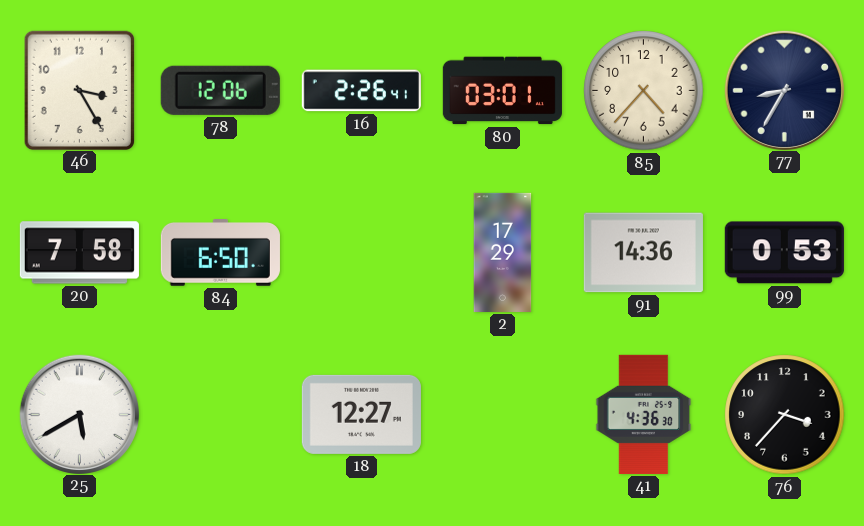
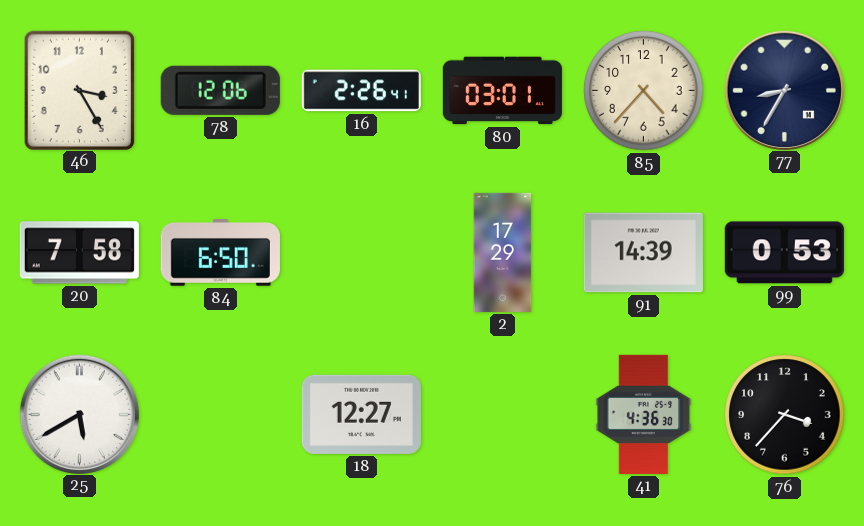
91: 14:36 -> 14:39 (643, 253)
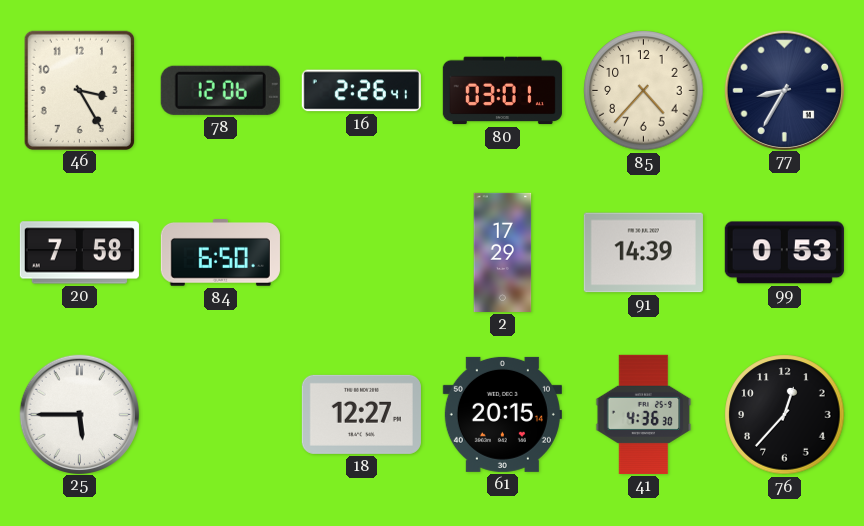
25: 5:40 -> 5:45 (79, 414)
61: none -> 20:15 (502, 414)
76: 3:37 -> 12:37 (785, 415)
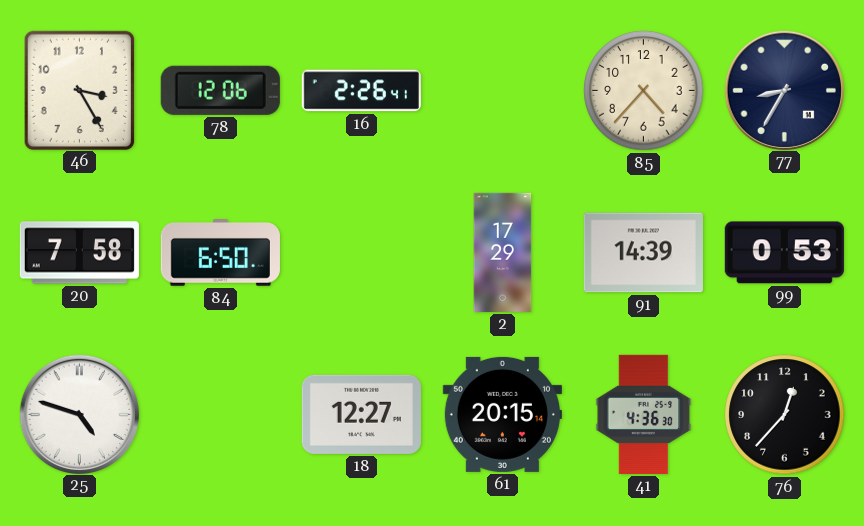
80: 03:01 -> none (502, 91)
25: 5:45 -> 4:48 (79, 414)
